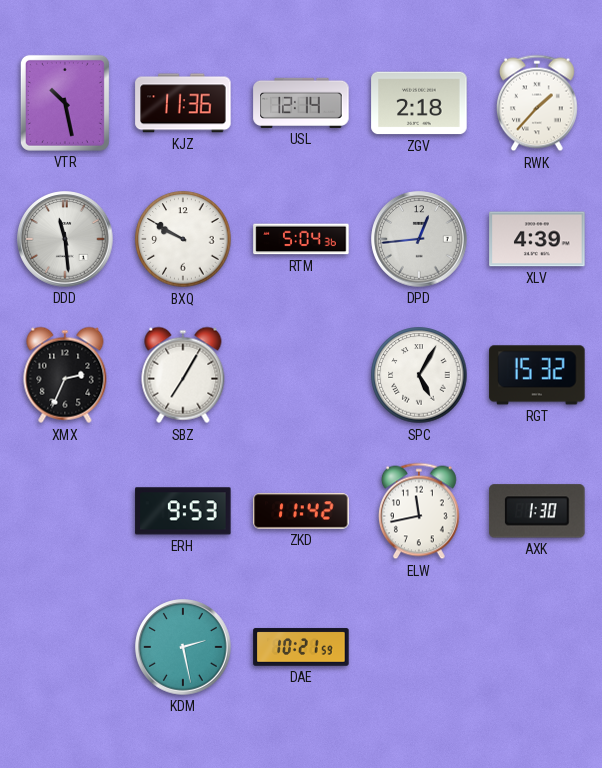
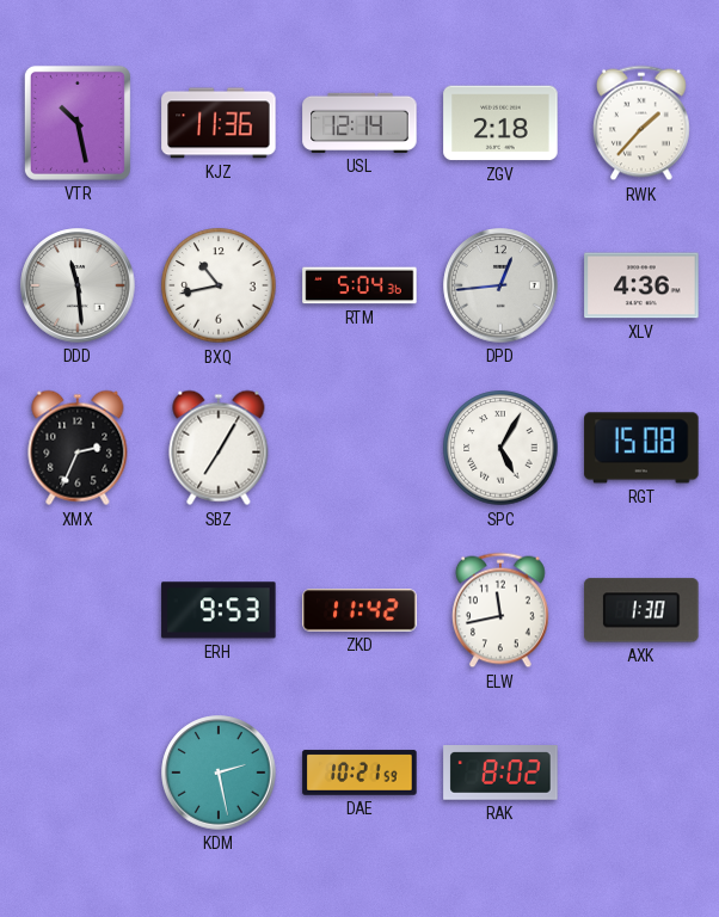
BXQ: 9:50 -> 10:43 (219, 285)
XLV: 4:39 -> 4:36 (641, 285)
RGT: 15:32 -> 15:08 (641, 448)
RAK: none -> 8:02 (500, 774)
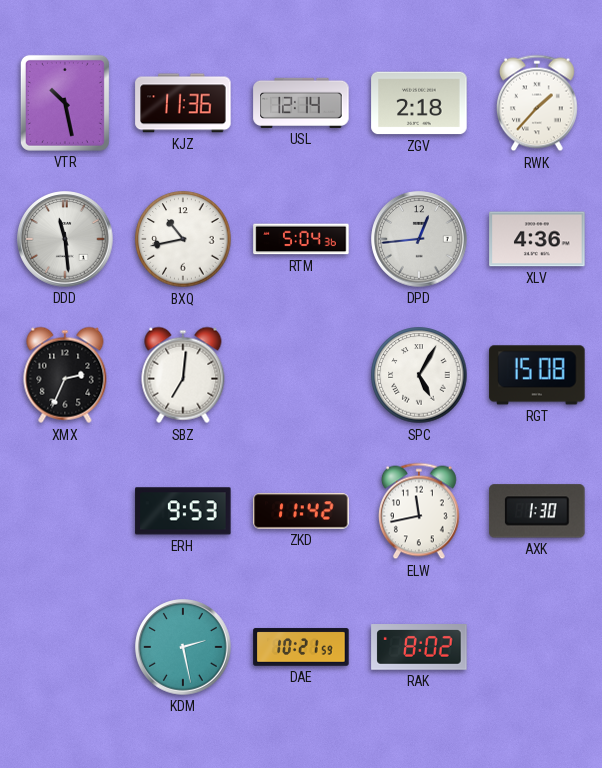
SBZ: 7:05 -> 7:01 (183, 375)
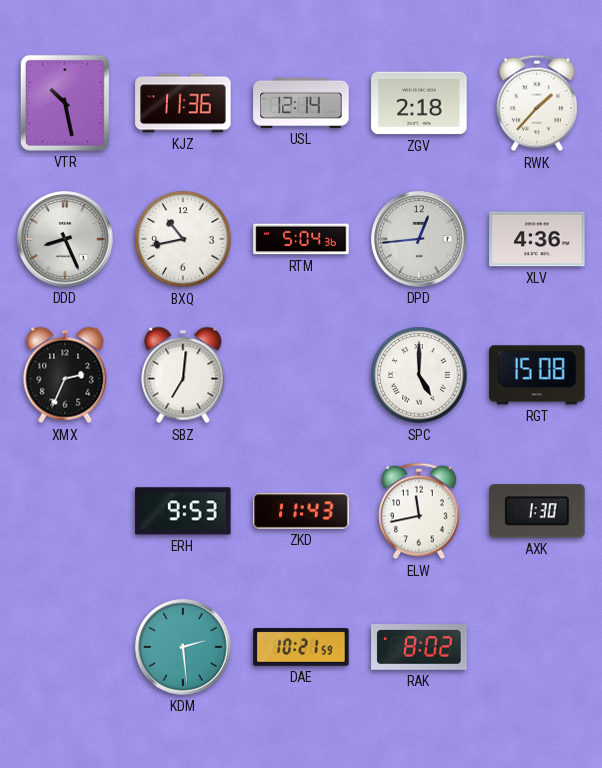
DDD: 11:29 -> 8:26 (65, 239)
SPC: 5:05 -> 5:00 (419, 375)
ZKD: 11:42 -> 11:43 (301, 511)
KDM: 2:28 -> 2:29 (183, 647)
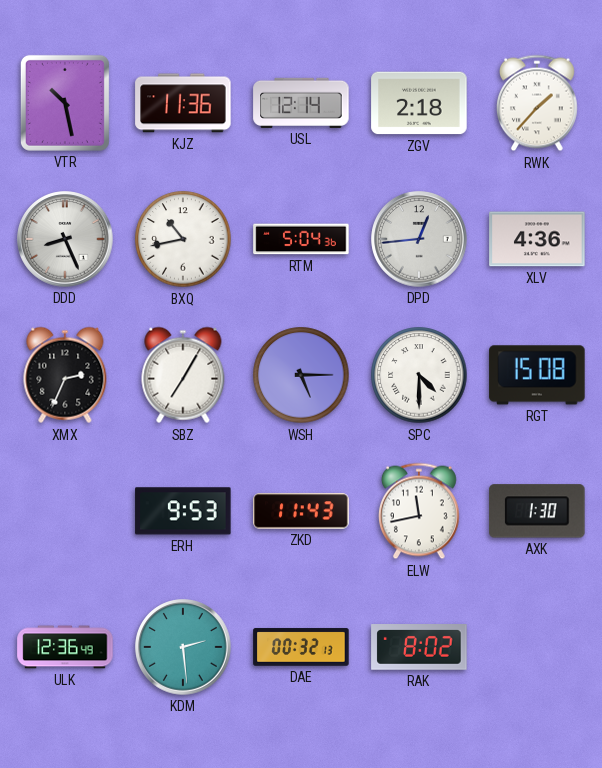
SBZ: 7:01 -> 7:05 (183, 375)
WSH: none -> 5:15 (301, 375)
SPC: 5:00 -> 4:30 (419, 375)
ULK: none -> 12:36 (65, 647)
DAE: 10:21 -> 00:32 (301, 647)
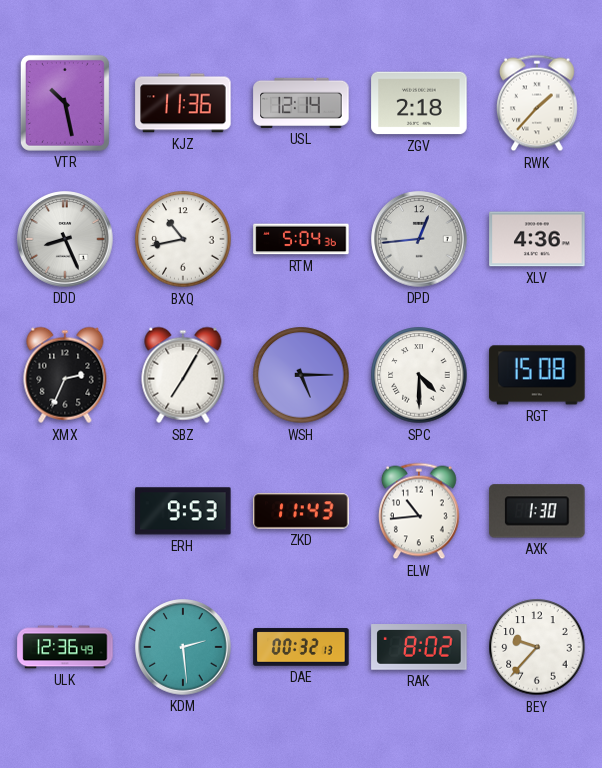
ELW: 11:43 -> 10:44 (419, 511)
BEY: none -> 9:37 (537, 647)
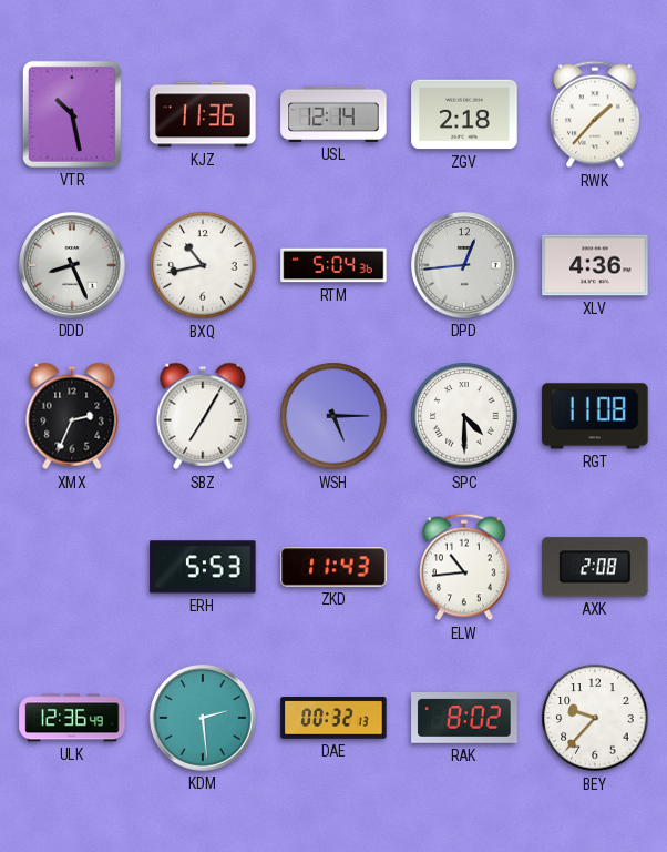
RGT: 15:08 -> 11:08 (595, 416)
ERH: 9:53 -> 5:53 (203, 567)
AXK: 1:30 -> 2:08 (595, 567)
